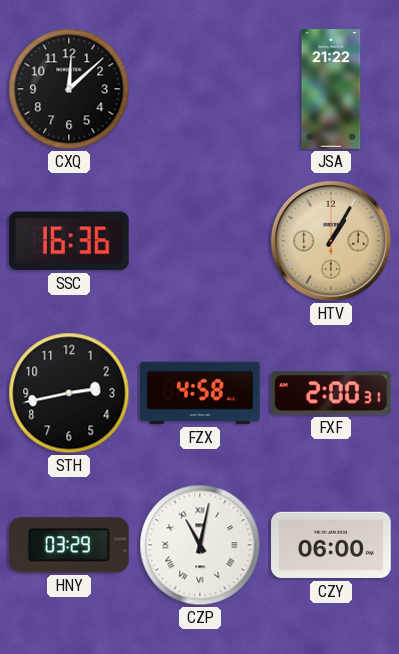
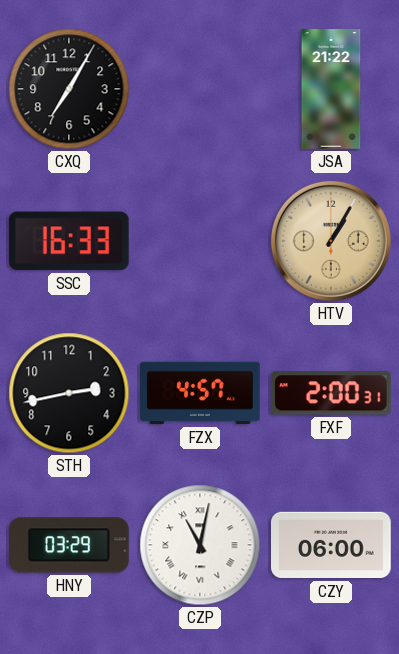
CXQ: 12:08 -> 7:05 (69, 89)
SSC: 16:36 -> 16:33 (69, 241)
FZX: 4:58 -> 4:57 (201, 393)
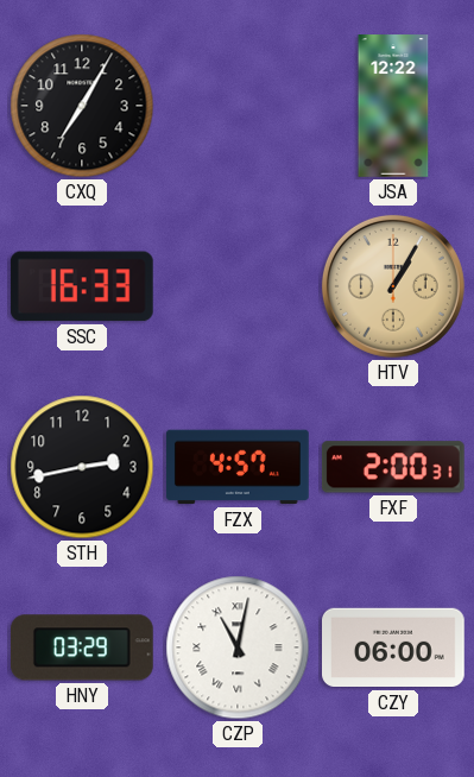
JSA: 21:22 -> 12:22 (393, 106)
